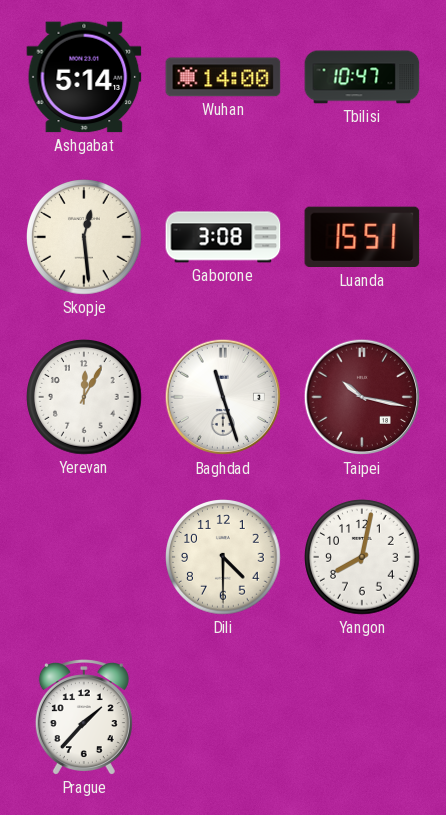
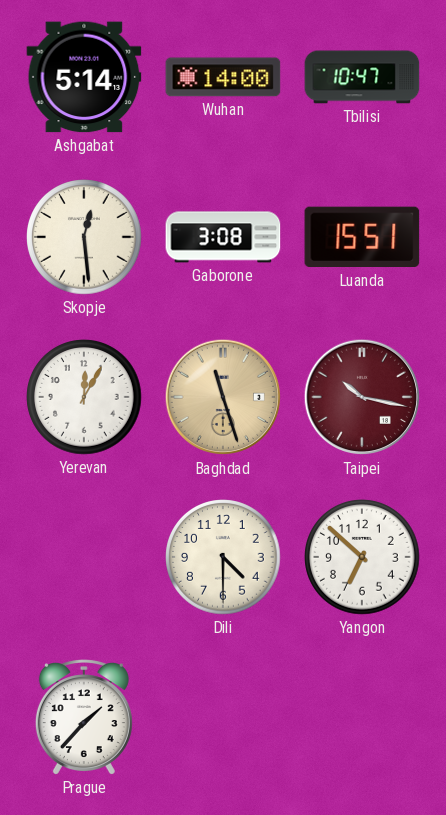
Baghdad dial: white -> champagne (223, 397)
Yangon: 8:02 -> 6:52 (362, 557)
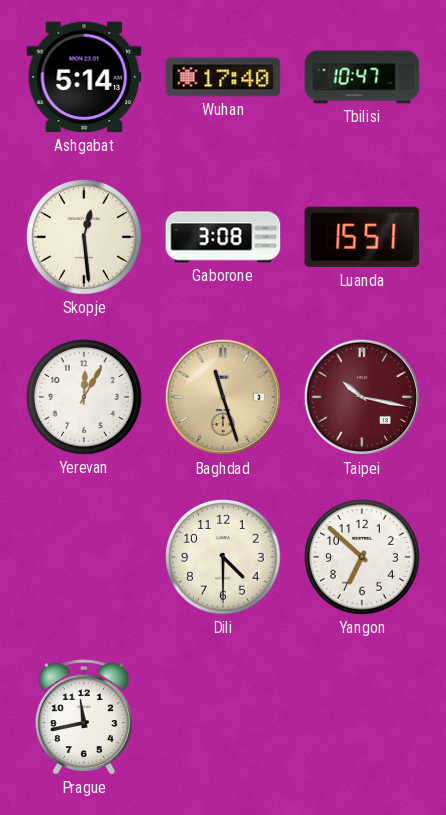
Wuhan: 14:00 -> 17:40 (223, 77)
Prague: 1:37 -> 11:43 (84, 717)
